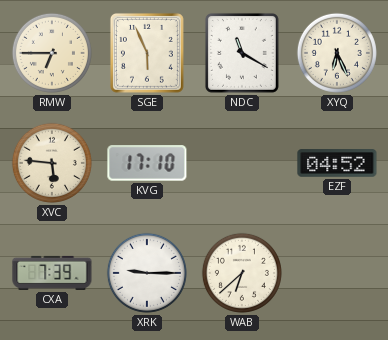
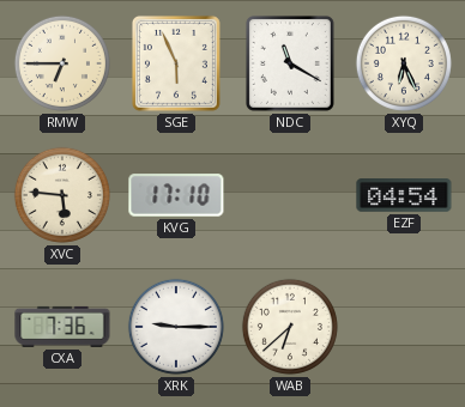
EZF: 04:52 -> 04:54 (404, 195)
CXA: 7:39 -> 7:36 (62, 327)
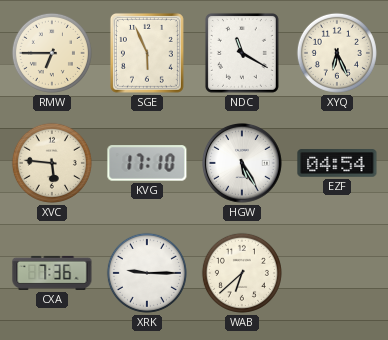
HGW: none -> 5:25 (243, 164)
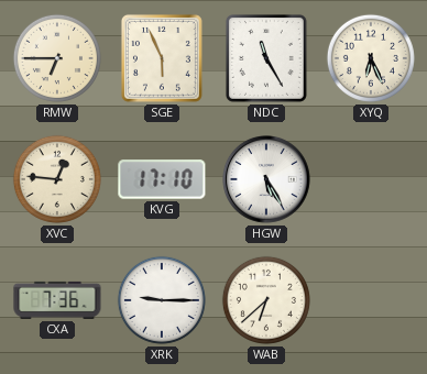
NDC: 11:20 -> 11:25 (266, 58)
XVC: 5:46 -> 12:46 (57, 179)
EZF: 04:54 -> none (337, 163)
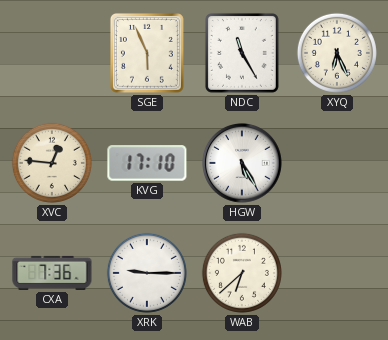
RMW: 6:45 -> none (57, 58)
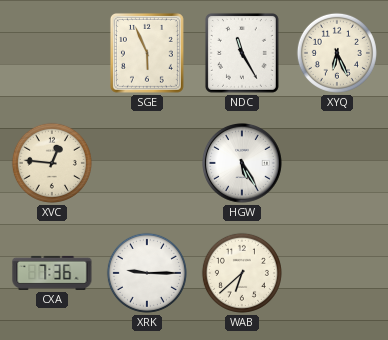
KVG: 17:10 -> none (147, 163)
